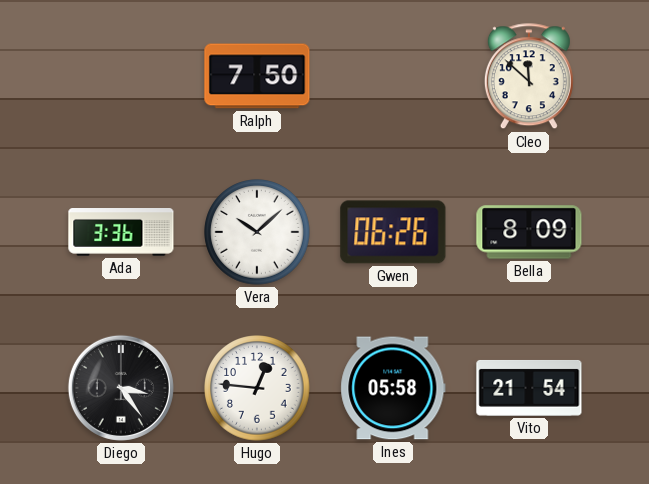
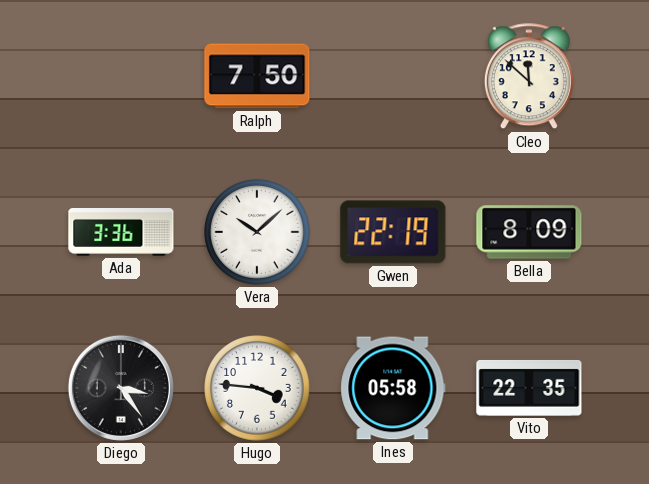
Gwen: 06:26 -> 22:19 (393, 232)
Hugo: 12:46 -> 3:46 (257, 388)
Vito: 21:54 -> 22:35 (529, 388)
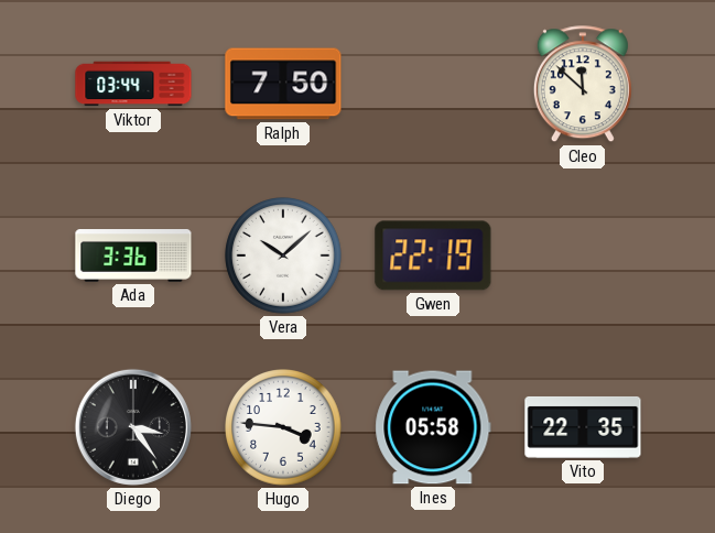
Viktor: none -> 03:44 (133, 84)
Bella: 8:09 -> none (529, 232)
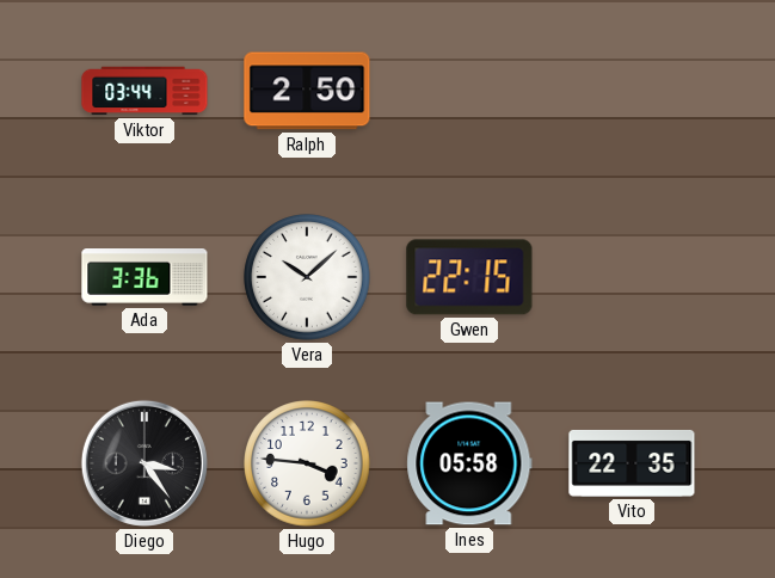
Ralph: 7:50 -> 2:50 (307, 91)
Cleo: 11:52 -> none (583, 85)
Gwen: 22:19 -> 22:15 (469, 277)
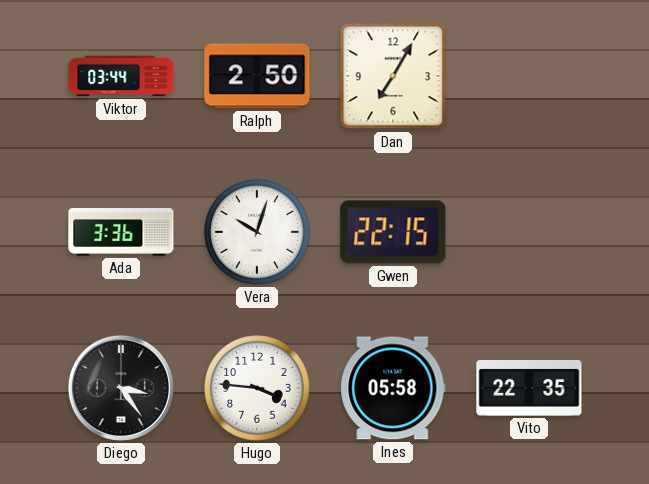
Dan: none -> 7:05 (393, 76)
Vera: 10:08 -> 10:03 (257, 232)
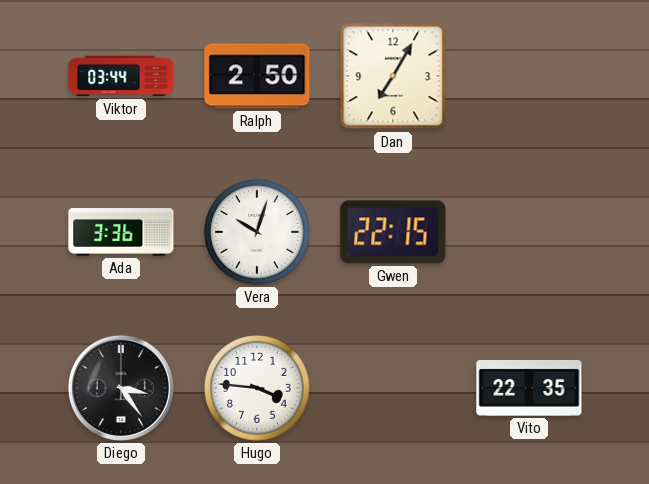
Ines: 05:58 -> none (393, 388)
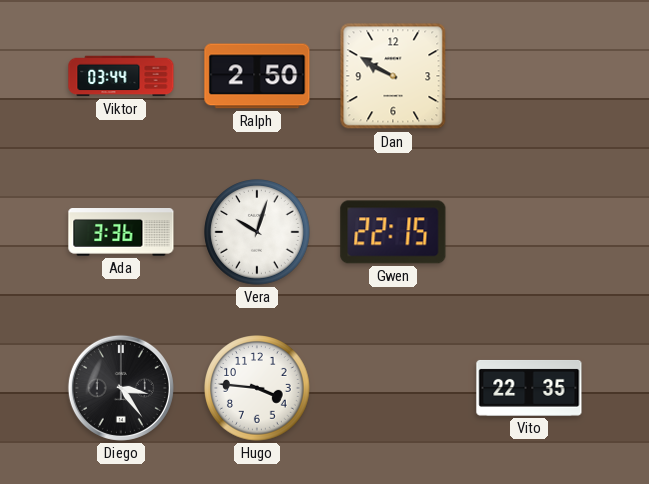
Dan: 7:05 -> 9:50 (393, 76)
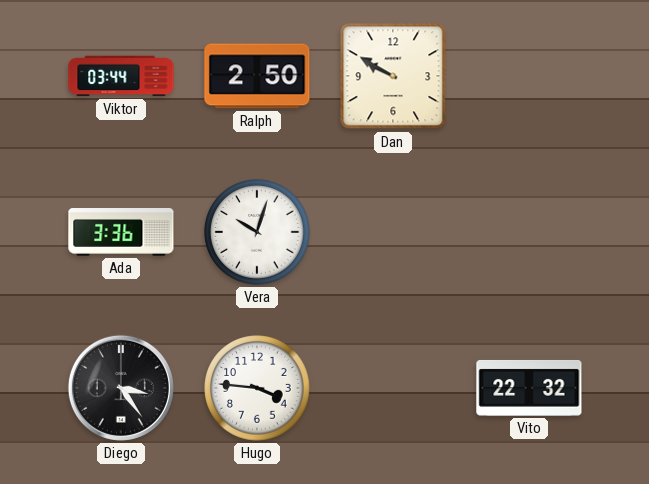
Gwen: 22:15 -> none (393, 232)
Vito: 22:35 -> 22:32 (529, 388)
